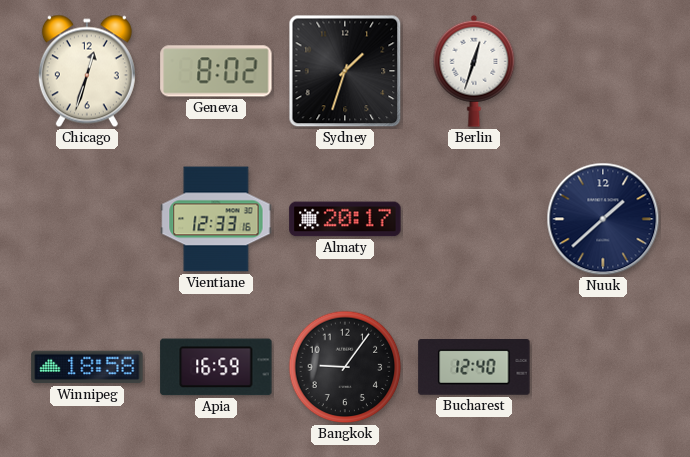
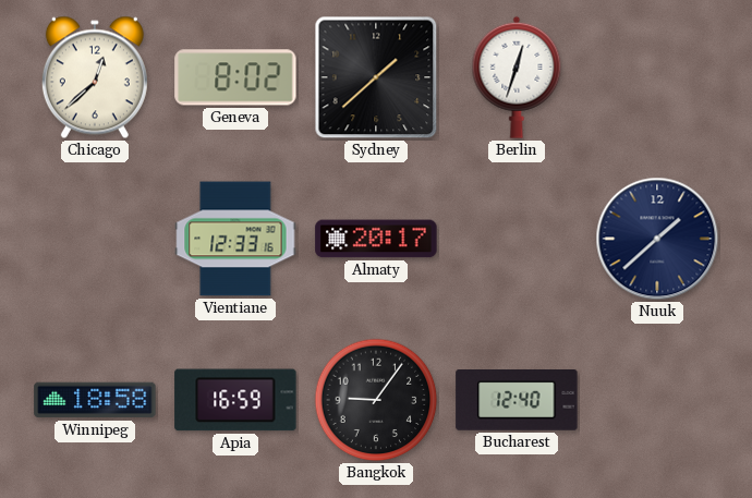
Chicago: 12:33 -> 12:38 (95, 77)
Sydney: 1:33 -> 1:38 (376, 77)
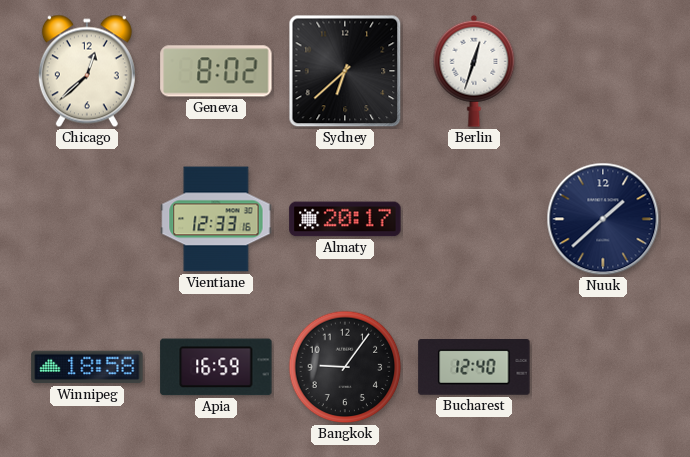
Sydney: 1:38 -> 6:38 (345, 71)
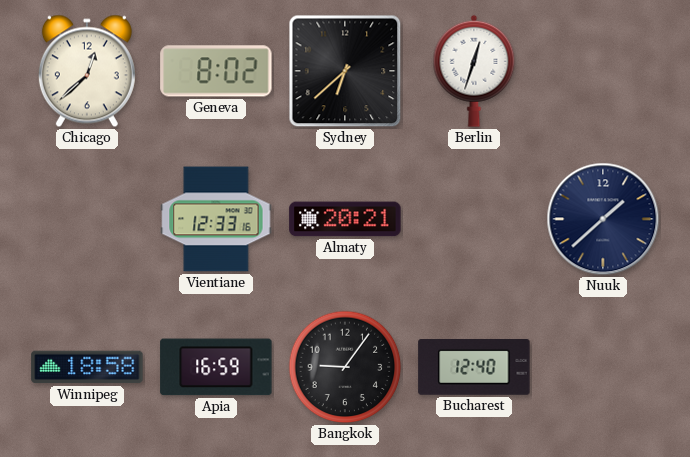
Almaty: 20:17 -> 20:21 (345, 219)
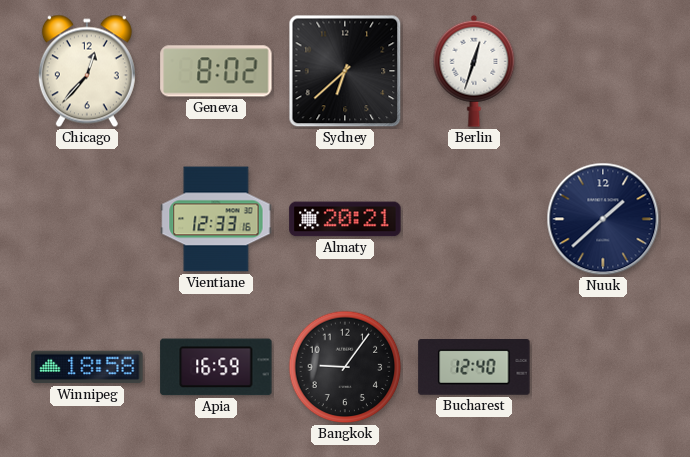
Chicago: 12:38 -> 12:37 (87, 71)
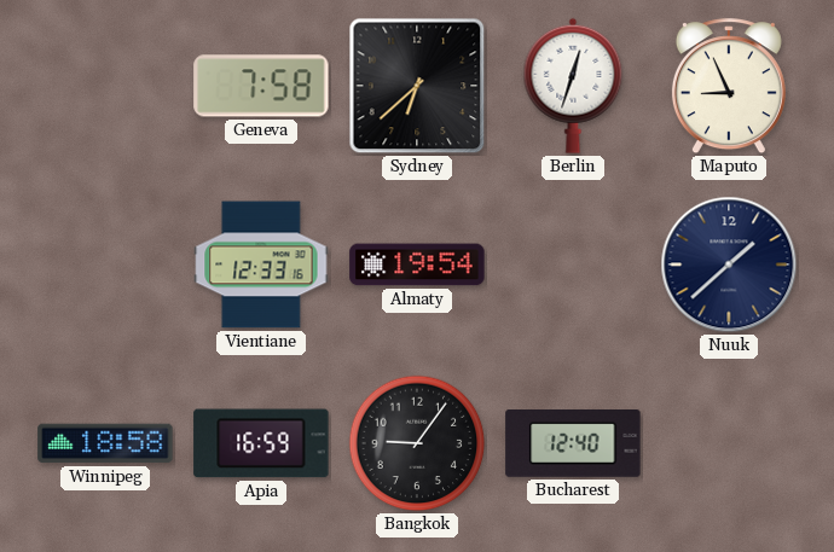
Chicago: 12:37 -> none (87, 71)
Geneva: 8:02 -> 7:58 (261, 86)
Maputo: none -> 8:56 (729, 87)
Almaty: 20:21 -> 19:54 (417, 265)
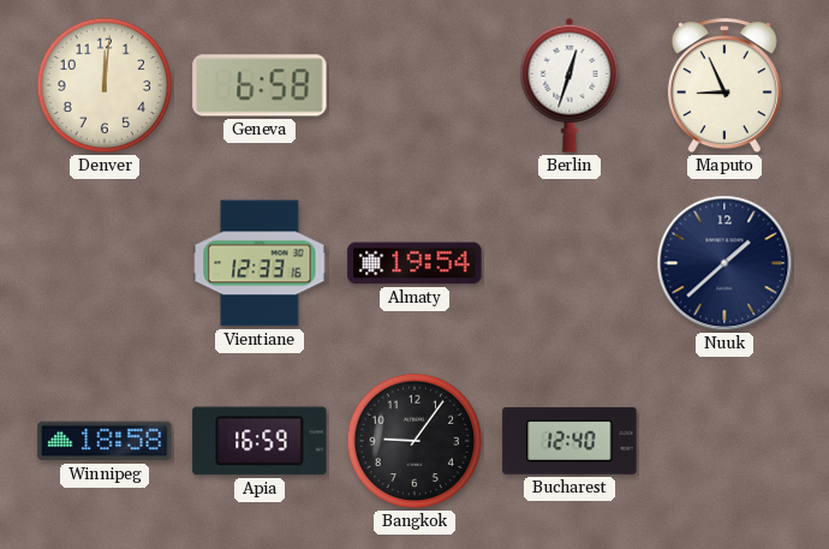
Denver: none -> 12:01 (105, 85)
Geneva: 7:58 -> 6:58 (260, 85)
Sydney: 6:38 -> none (417, 86)
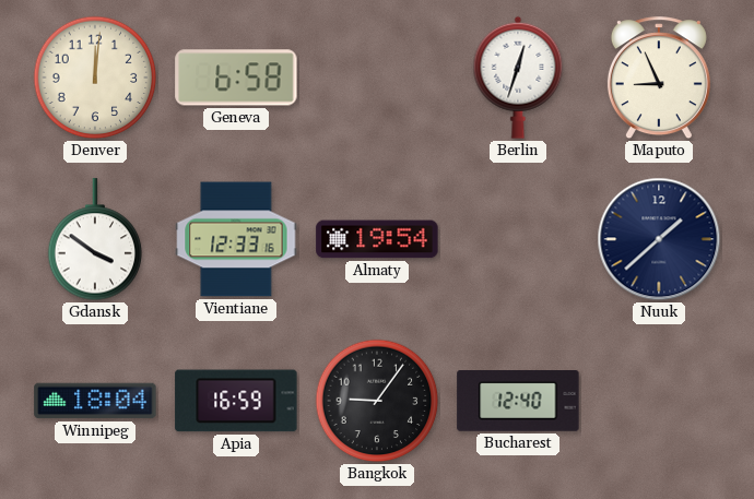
Gdansk: none -> 3:51 (95, 240)
Winnipeg: 18:58 -> 18:04 (95, 401)
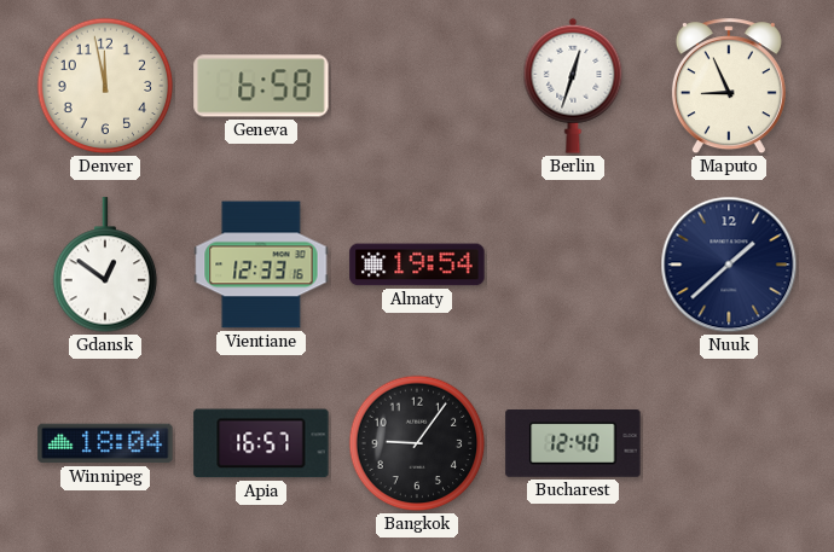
Denver: 12:01 -> 11:58 (105, 86)
Gdansk: 3:51 -> 12:51 (105, 266)
Apia: 16:59 -> 16:57 (261, 443)
